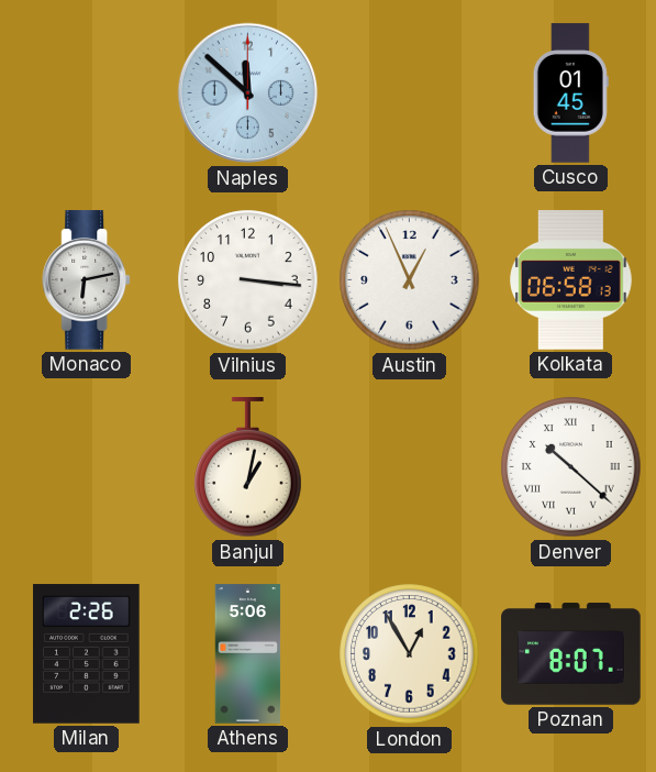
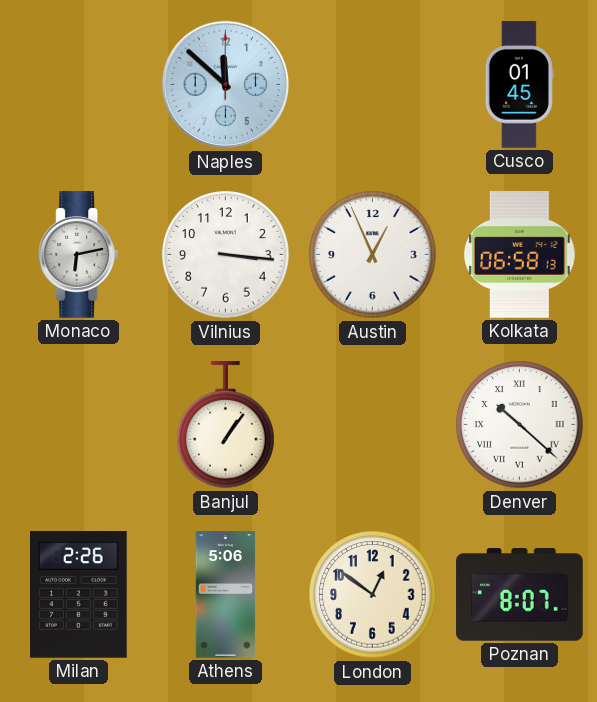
Banjul: 1:02 -> 1:06 (226, 425)
London: 12:55 -> 12:51 (373, 595)
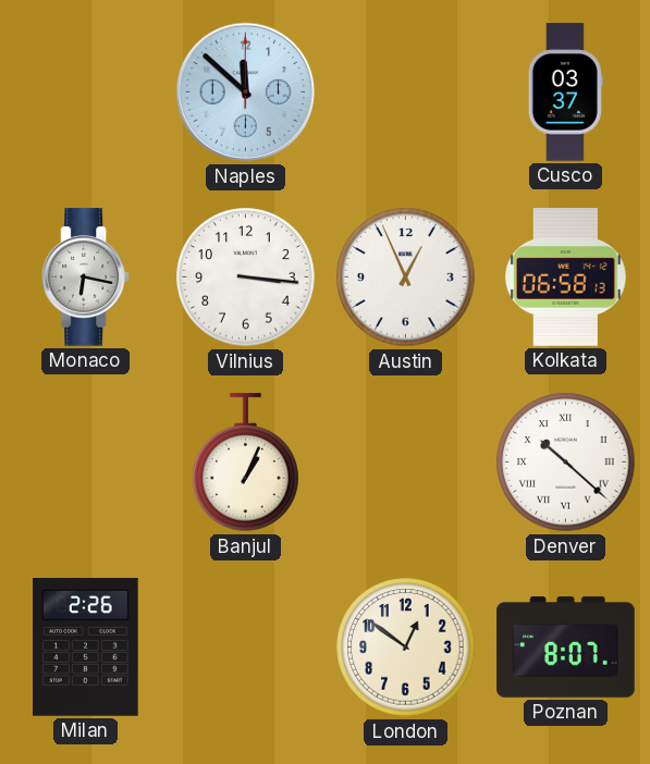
Cusco: 01:45 -> 03:37 (565, 93)
Monaco: 6:13 -> 6:17 (86, 278)
Banjul: 1:06 -> 1:04 (246, 463)
Athens: 5:06 -> none (226, 595)
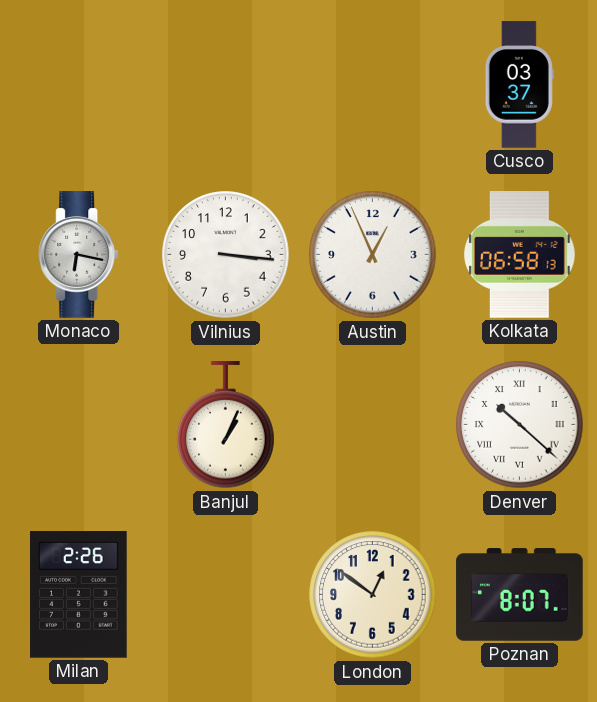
Naples: 11:52 -> none (246, 93)
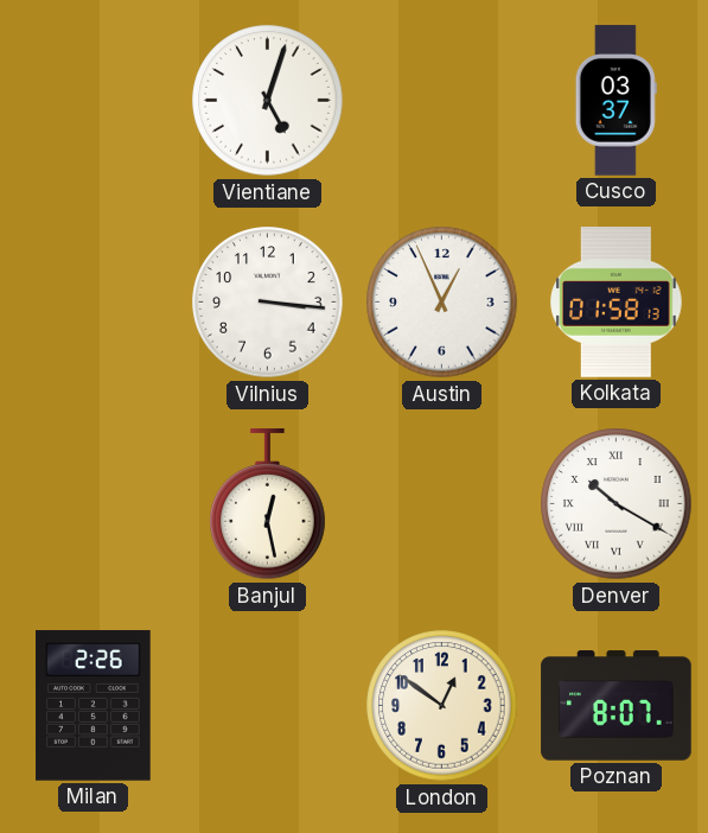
Vientiane: none -> 5:03 (268, 101)
Monaco: 6:17 -> none (79, 255)
Kolkata: 06:58 -> 01:58 (617, 303)
Banjul: 1:04 -> 12:28 (268, 504)
Denver: 10:22 -> 10:20 (617, 504)
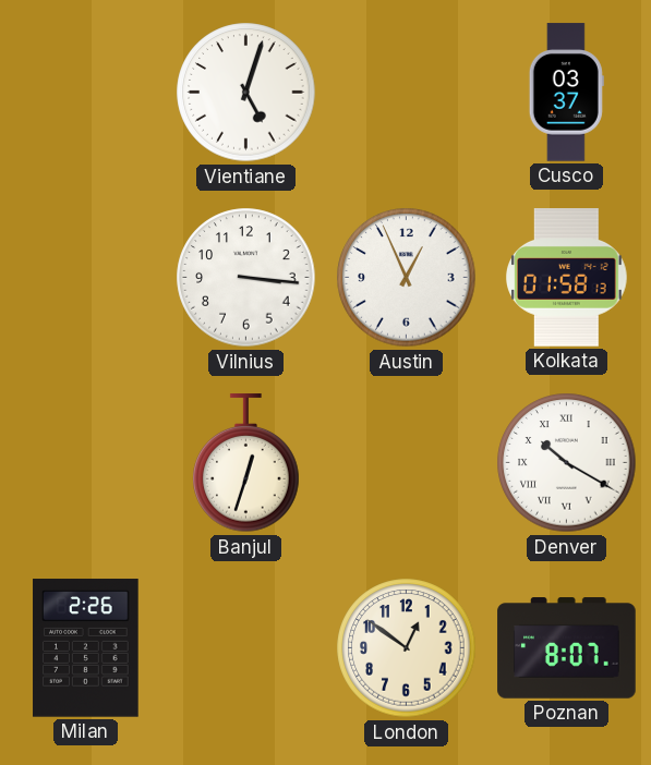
Banjul: 12:28 -> 12:33 (246, 463)
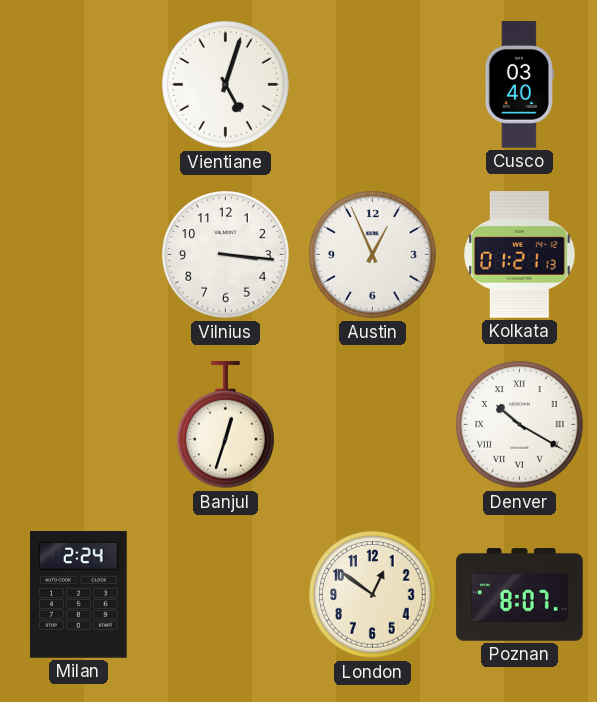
Cusco: 03:37 -> 03:40 (519, 85)
Kolkata: 01:58 -> 01:21 (520, 255)
Milan: 2:26 -> 2:24 (79, 595)
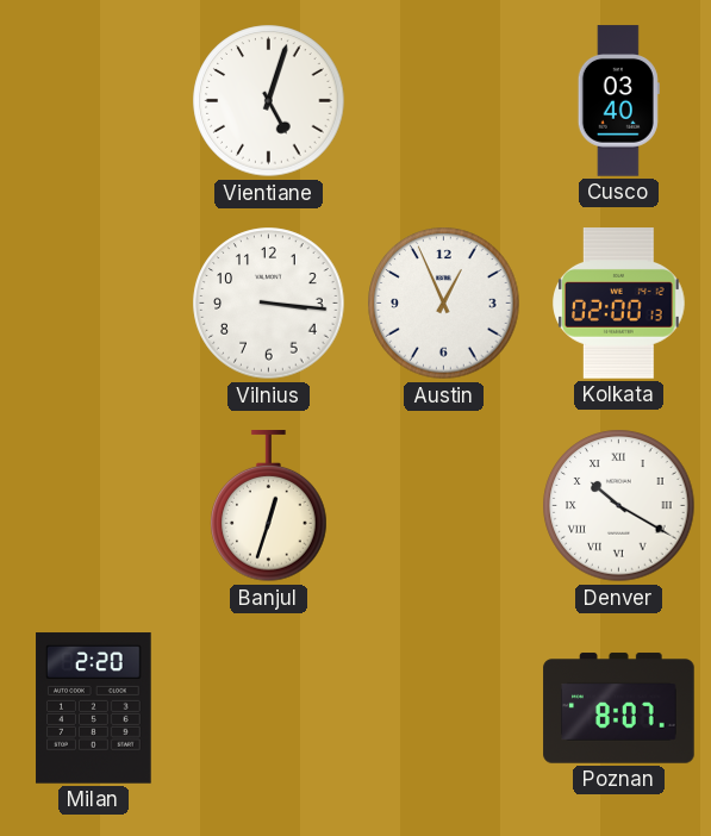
Kolkata: 01:21 -> 02:00 (619, 304)
Milan: 2:24 -> 2:20 (94, 709)
London: 12:51 -> none (373, 595)
